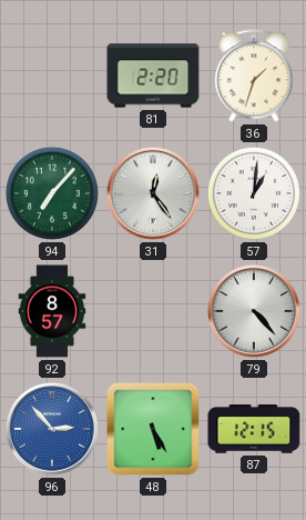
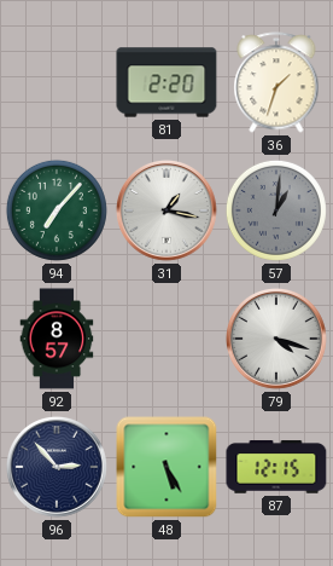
31: 12:24 -> 1:17 (166, 210)
57 dial: white -> grey (276, 210)
79: 4:23 -> 4:18 (276, 339)
96 dial: blue -> navy (57, 467)
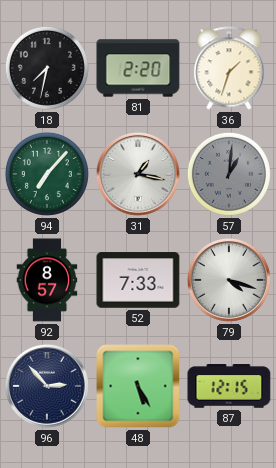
18: none -> 7:32 (47, 68)
52: none -> 7:33 (138, 280)
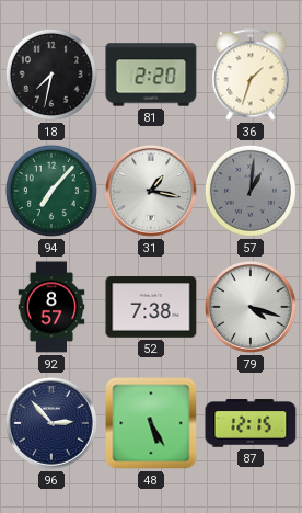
52: 7:33 -> 7:38 (151, 307)
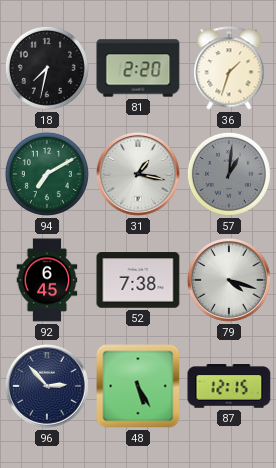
94: 7:07 -> 7:10 (47, 174)
92: 8:57 -> 6:45 (47, 280)
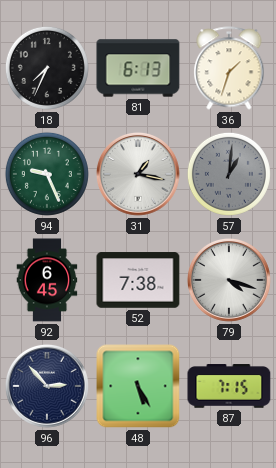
18: 7:32 -> 7:34 (47, 68)
81: 2:20 -> 6:13 (138, 68)
94: 7:10 -> 9:26 (47, 174)
87: 12:15 -> 7:15 (229, 386)
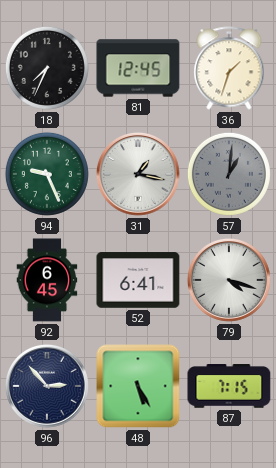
81: 6:13 -> 12:45 (138, 68)
52: 7:38 -> 6:41 (138, 280)
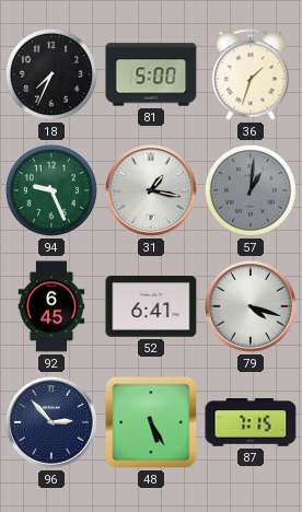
81: 12:45 -> 5:00 (151, 74)
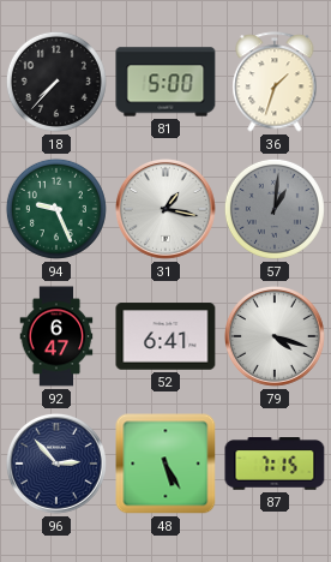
18: 7:34 -> 7:37 (56, 82)
92: 6:45 -> 6:47 (56, 336)
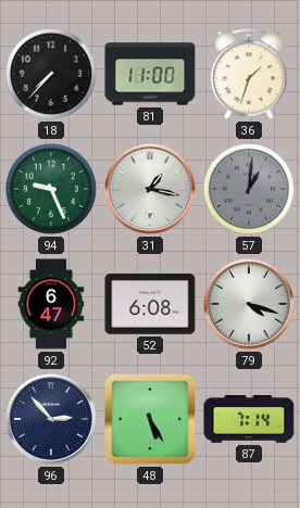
81: 5:00 -> 11:00 (150, 74)
52: 6:41 -> 6:08 (150, 304)
87: 7:15 -> 7:14 (249, 419)
